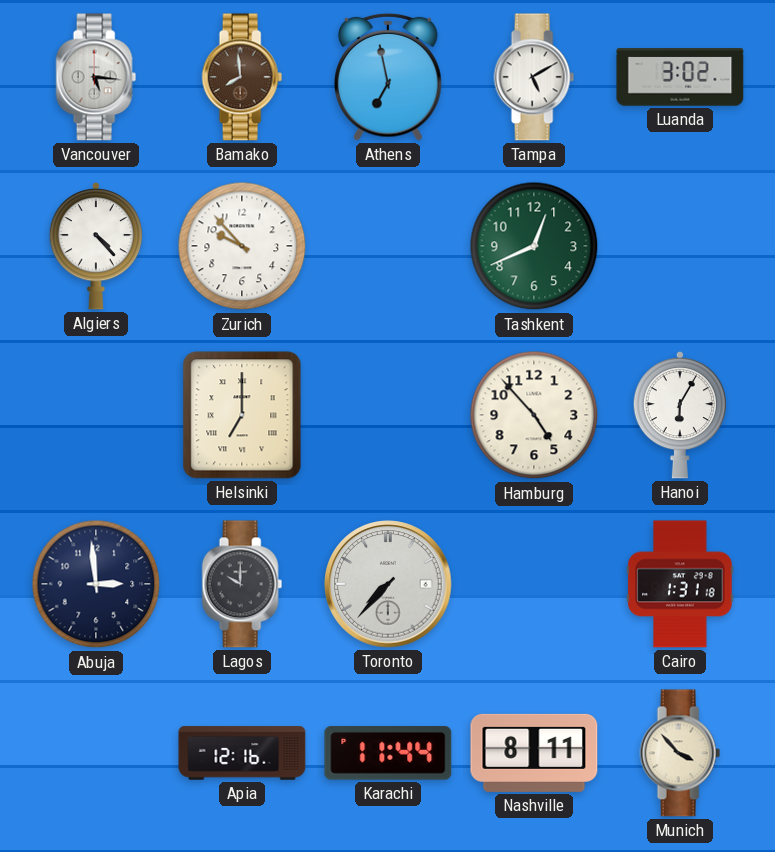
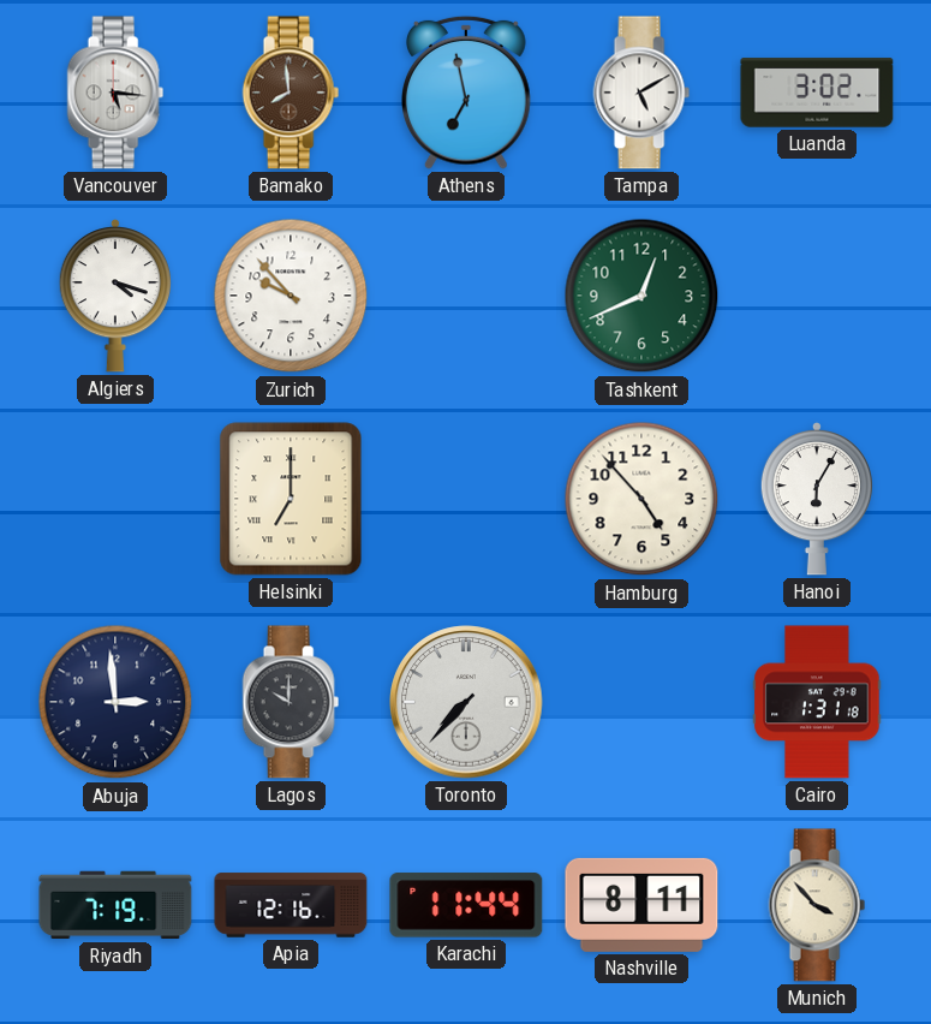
Algiers: 4:23 -> 4:18 (114, 296)
Riyadh: none -> 7:19 (115, 905)
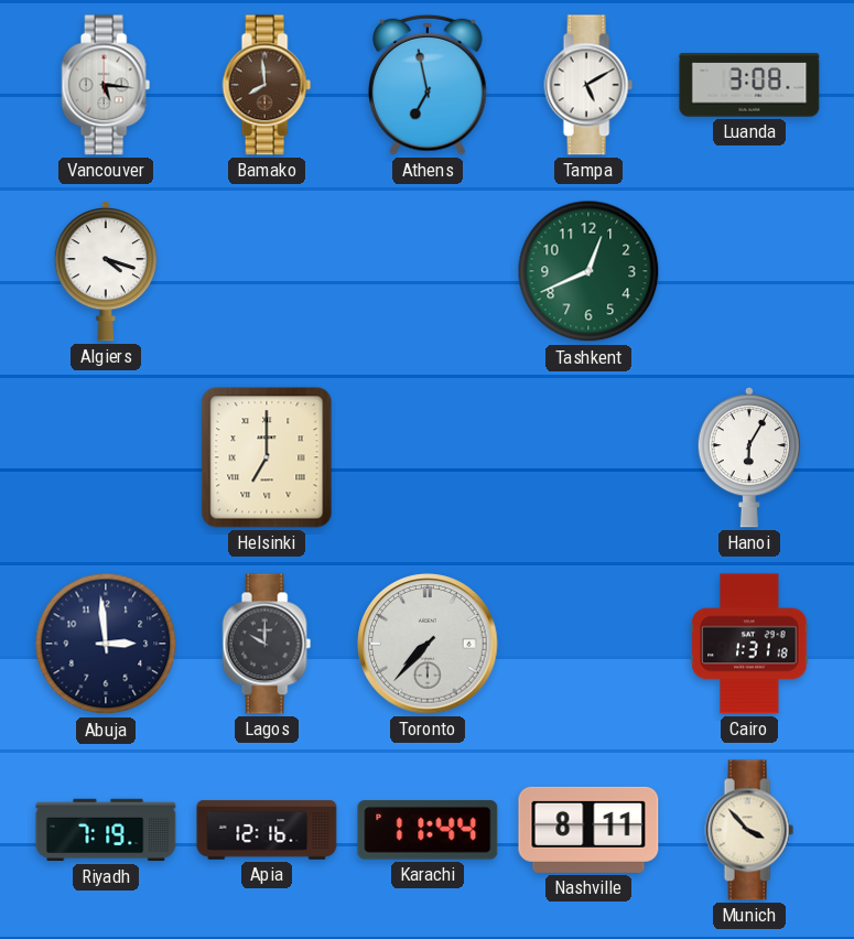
Luanda: 3:02 -> 3:08 (749, 85)
Zurich: 9:53 -> none (291, 296)
Hamburg: 4:53 -> none (641, 499)
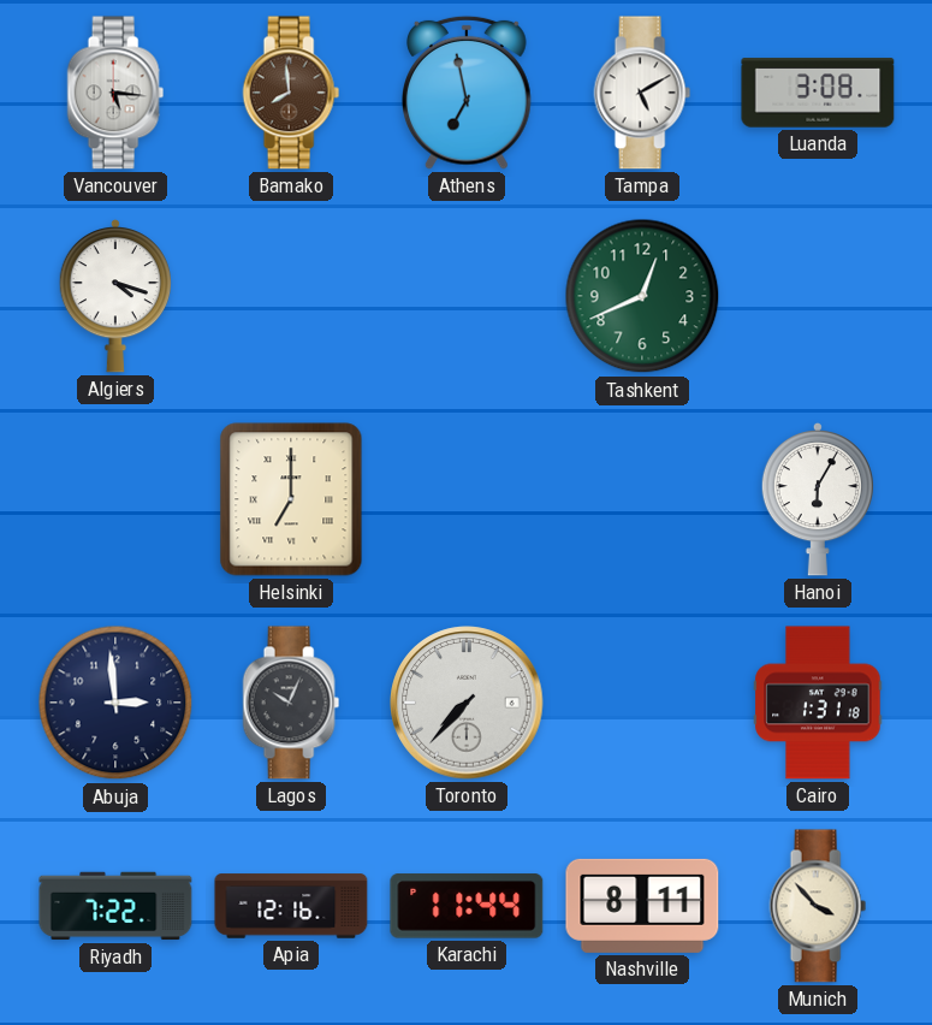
Lagos: 10:00 -> 10:04 (291, 703)
Riyadh: 7:19 -> 7:22 (115, 906)
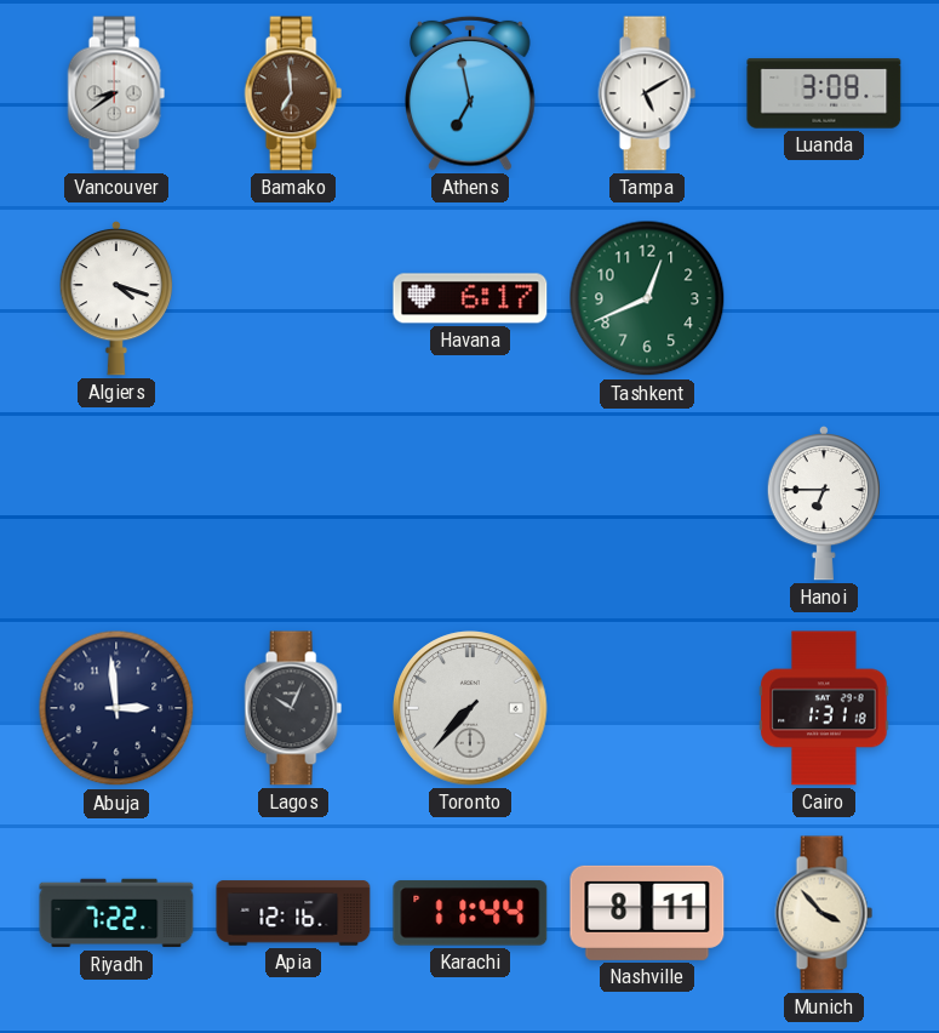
Vancouver: 5:16 -> 8:39 (116, 93)
Bamako: 7:59 -> 6:59 (293, 93)
Havana: none -> 6:17 (470, 298)
Helsinki: 7:00 -> none (291, 499)
Hanoi: 6:05 -> 6:45 (823, 503)
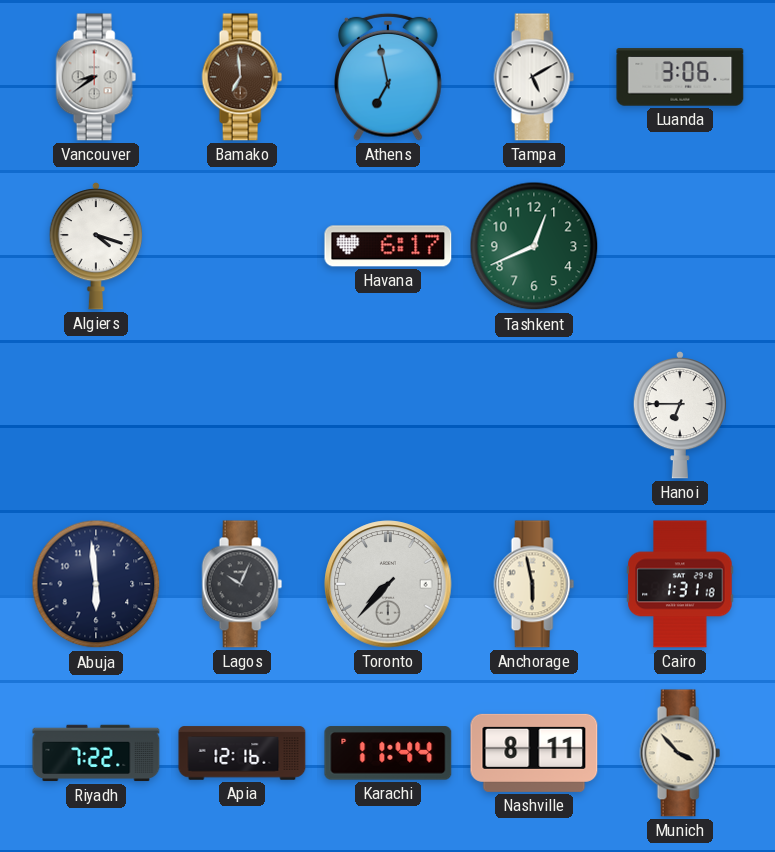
Luanda: 3:08 -> 3:06 (680, 77)
Abuja: 2:59 -> 5:59 (96, 584)
Anchorage: none -> 5:58 (534, 584)
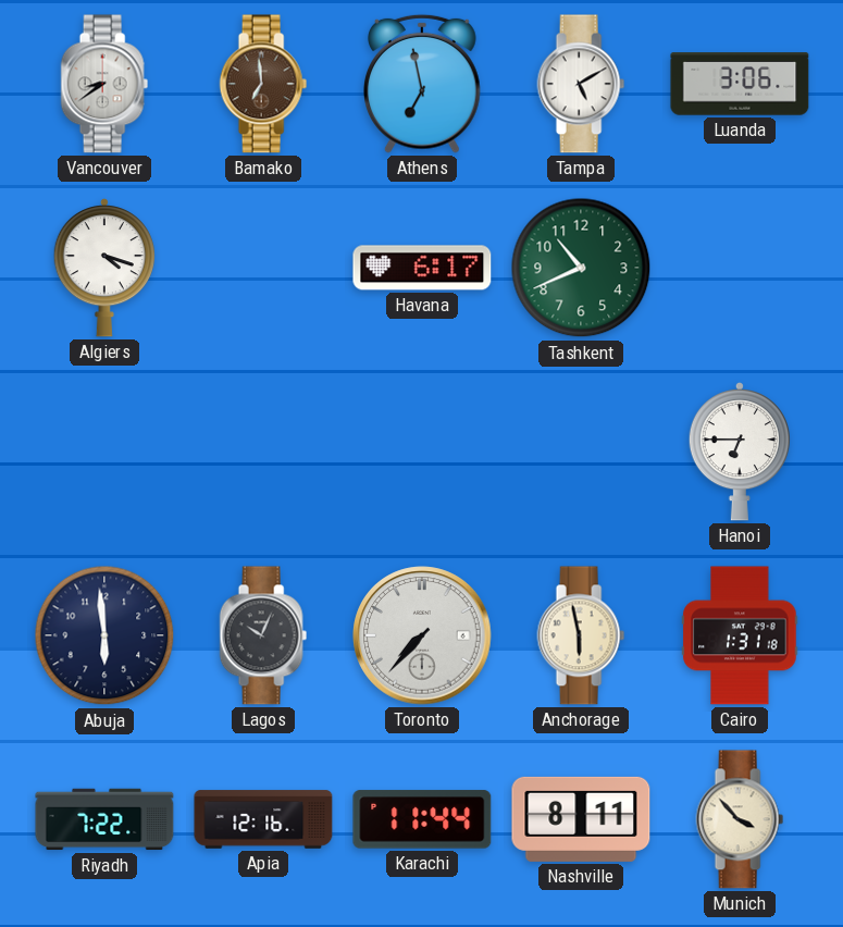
Tashkent: 12:41 -> 10:41 (581, 268)
